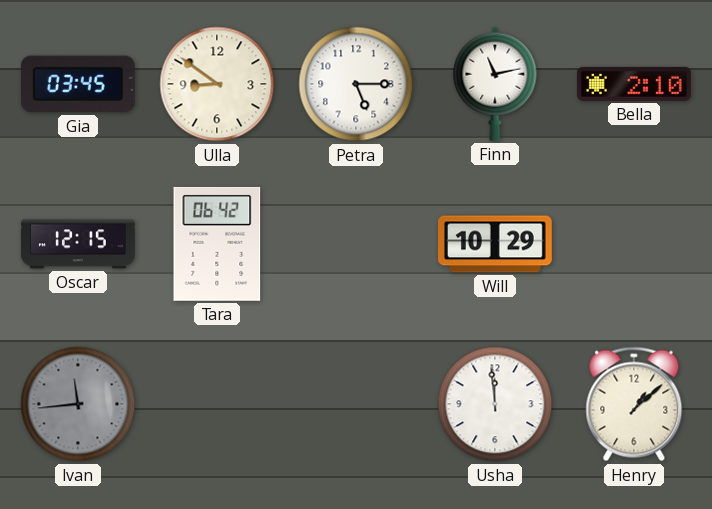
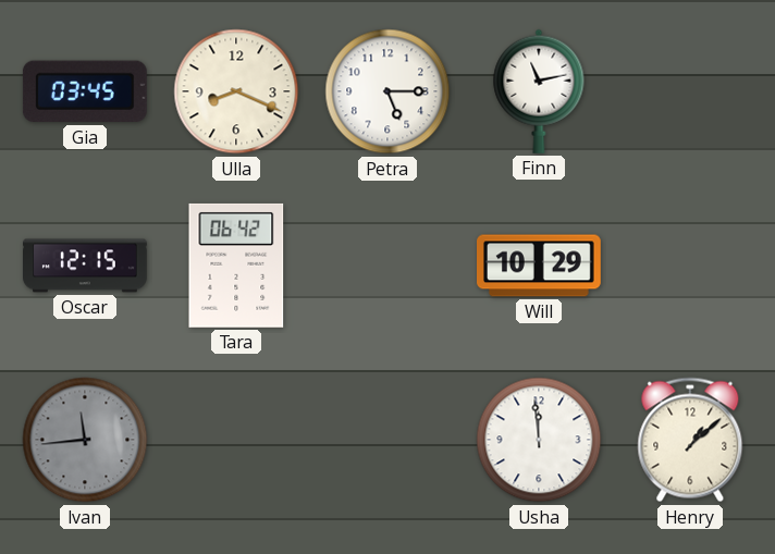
Ulla: 8:51 -> 8:19 (236, 91)
Bella: 2:10 -> none (635, 84)
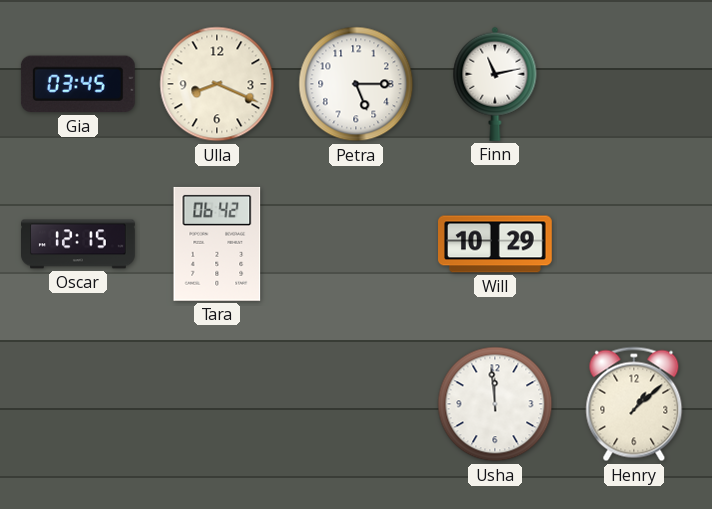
Ivan: 11:44 -> none (85, 440)
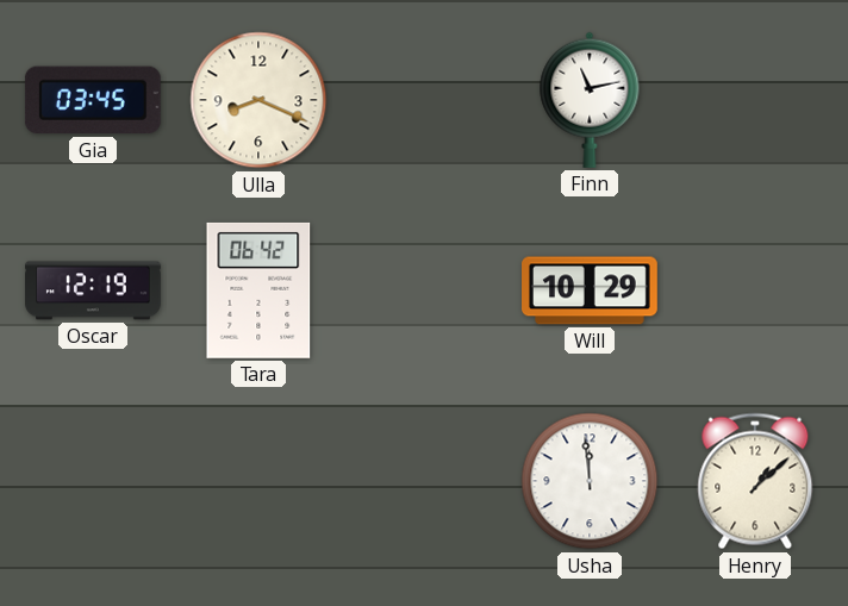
Petra: 5:15 -> none (356, 84)
Oscar: 12:15 -> 12:19 (94, 290)
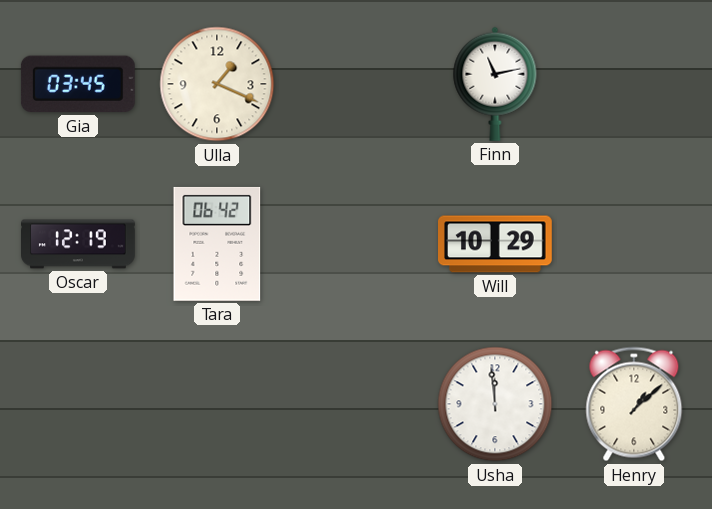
Ulla: 8:19 -> 1:19 (217, 84)
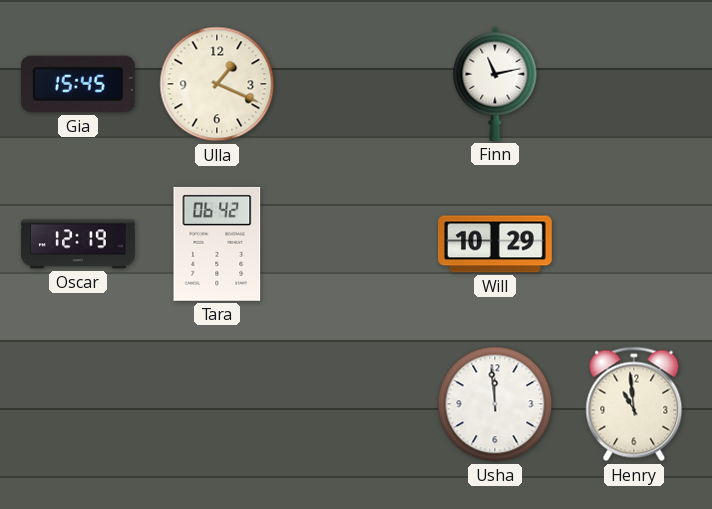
Gia: 03:45 -> 15:45 (78, 84)
Henry: 1:08 -> 10:59 (634, 404)
